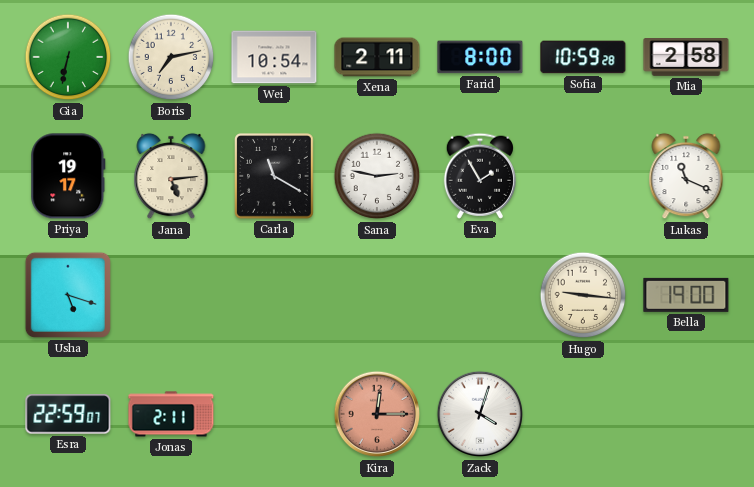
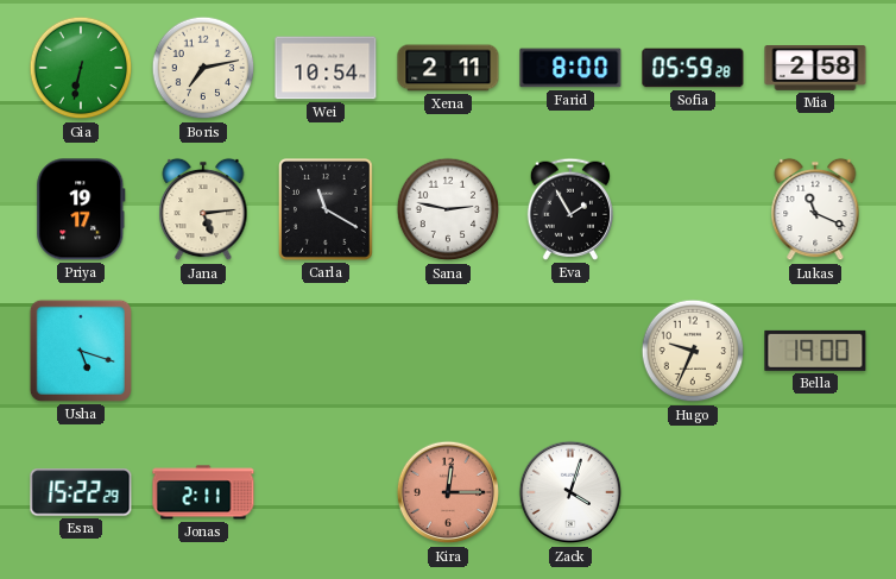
Sofia: 10:59 -> 05:59 (693, 68)
Hugo: 9:16 -> 9:34 (693, 351)
Esra: 22:59 -> 15:22 (81, 492)
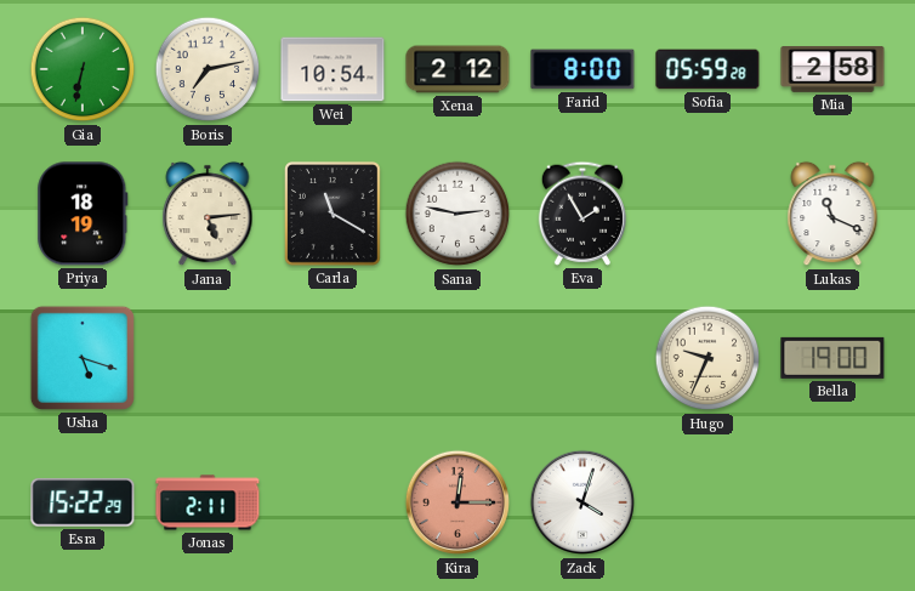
Xena: 2:11 -> 2:12 (457, 69)
Priya: 19:17 -> 18:19 (83, 214)
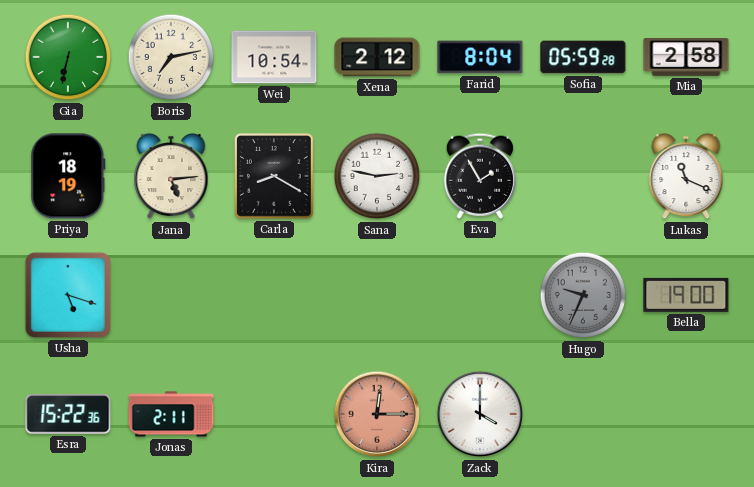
Farid: 8:00 -> 8:04 (480, 57)
Carla: 11:20 -> 8:20 (275, 177)
Hugo dial: cream -> grey (583, 295)
Esra: 15:22:29 -> 15:22:36 (68, 414)
Zack: 4:03 -> 4:00 (480, 414)
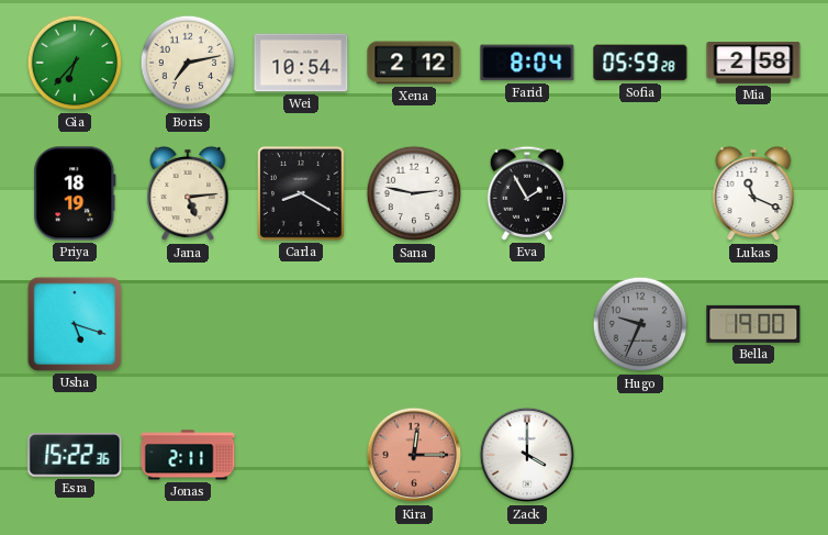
Gia: 6:32 -> 6:37 (75, 63)
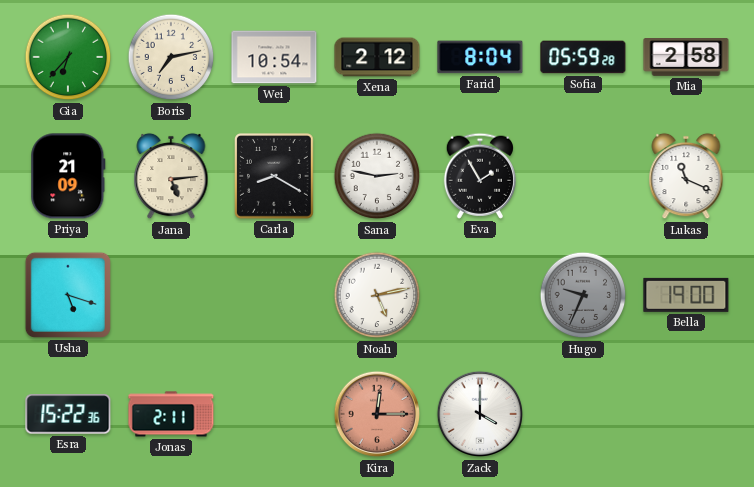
Priya: 18:19 -> 21:09 (68, 176)
Noah: none -> 5:13 (377, 295)
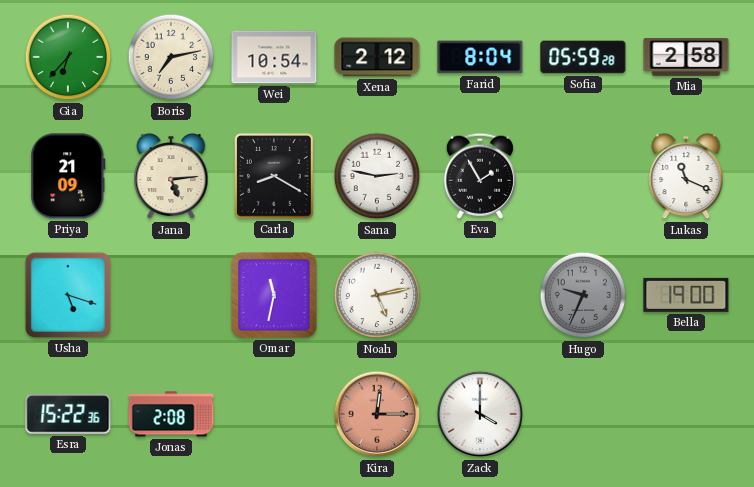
Omar: none -> 11:32 (274, 295)
Jonas: 2:11 -> 2:08 (171, 414)
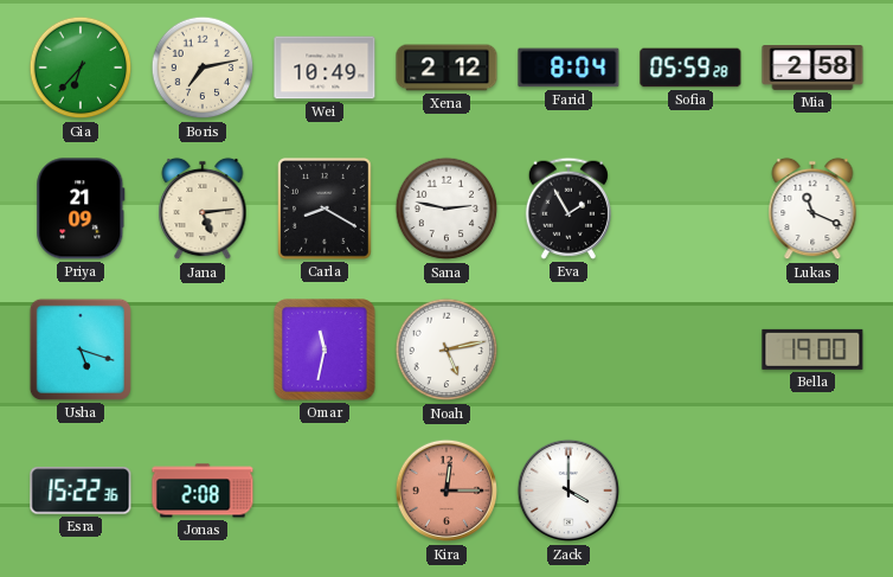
Wei: 10:54 -> 10:49 (325, 68)
Hugo: 9:34 -> none (583, 295)
